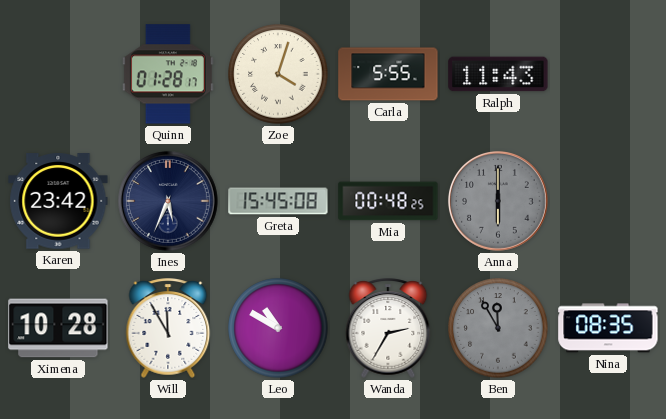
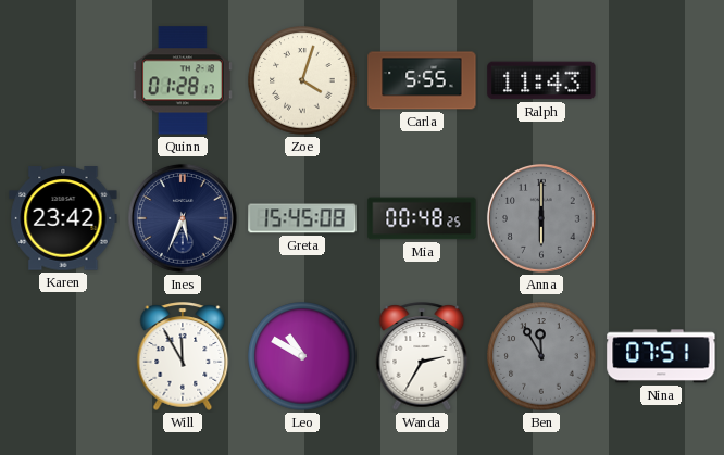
Ximena: 10:28 -> none (58, 328)
Nina: 08:35 -> 07:51 (661, 356)
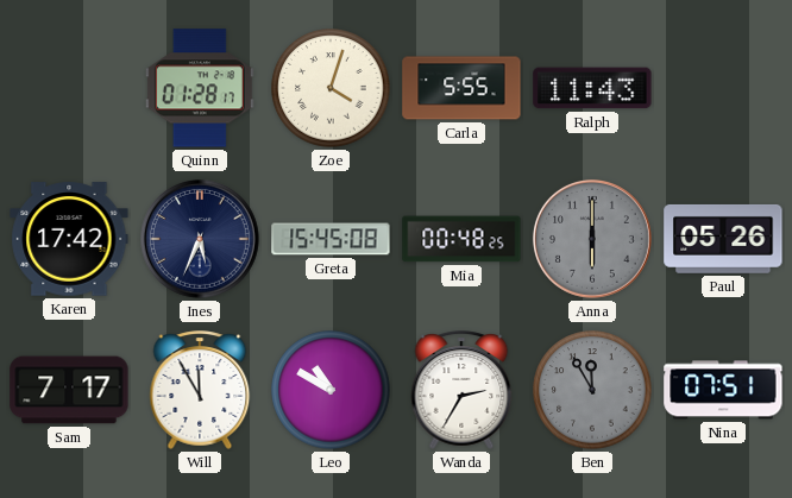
Karen: 23:42 -> 17:42 (69, 239)
Paul: none -> 05:26 (723, 239)
Sam: none -> 7:17 (69, 390)
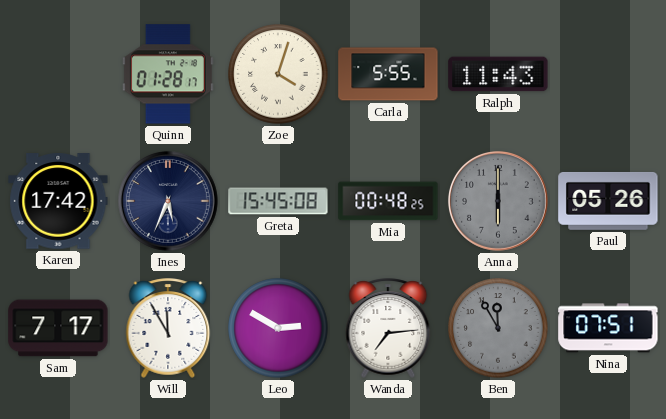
Leo: 10:50 -> 2:50 (278, 328)
Wanda: 2:35 -> 7:14 (388, 328)
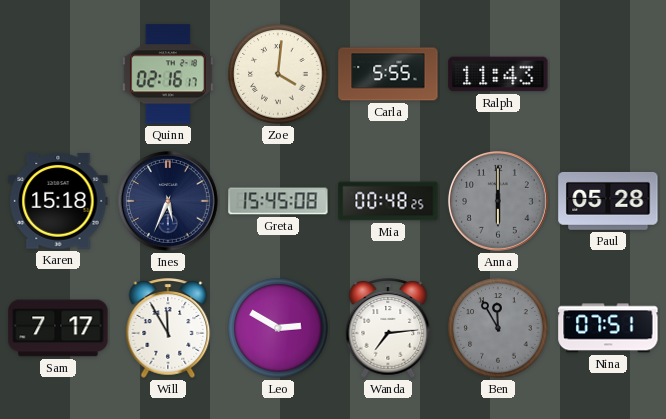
Quinn: 01:28 -> 02:16 (168, 74)
Zoe: 4:03 -> 4:01 (278, 74)
Karen: 17:42 -> 15:18 (58, 201)
Paul: 05:26 -> 05:28 (608, 201)
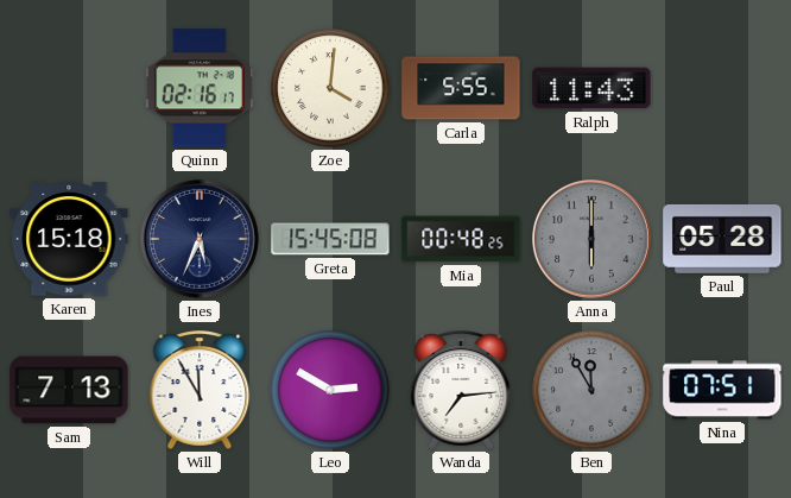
Sam: 7:17 -> 7:13 (69, 390)
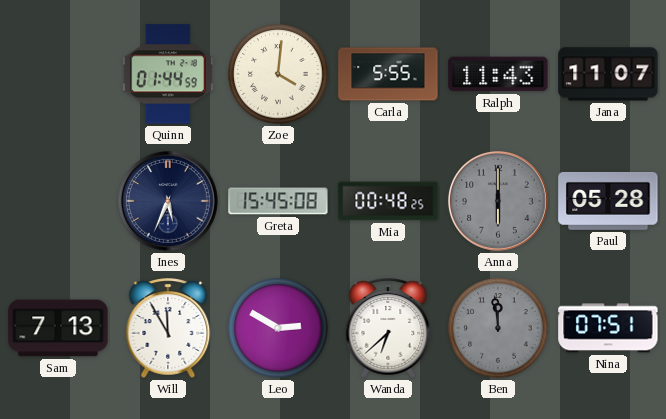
Quinn: 02:16 -> 01:44 (168, 74)
Jana: none -> 11:07 (608, 74)
Karen: 15:18 -> none (69, 239)
Wanda: 7:14 -> 6:38 (388, 328)
Ben: 11:55 -> 11:59 (498, 328)
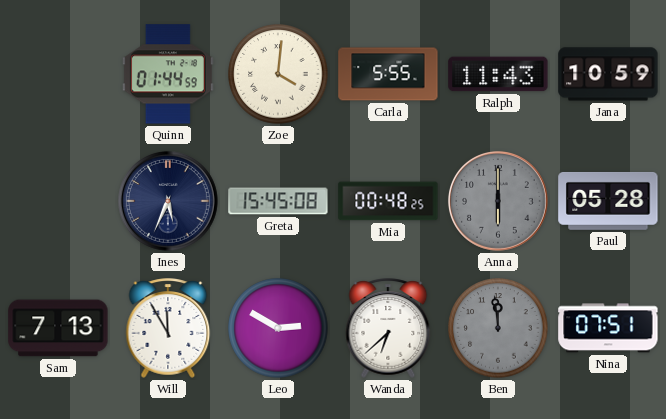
Jana: 11:07 -> 10:59 (608, 74)
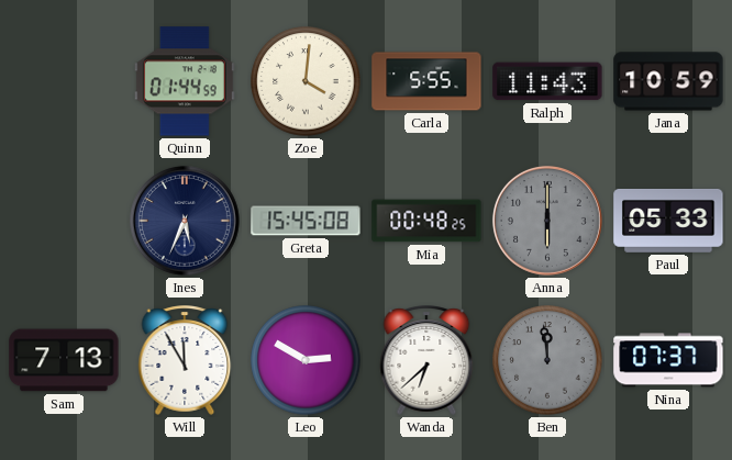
Paul: 05:28 -> 05:33 (668, 221)
Nina: 07:51 -> 07:37 (668, 360)
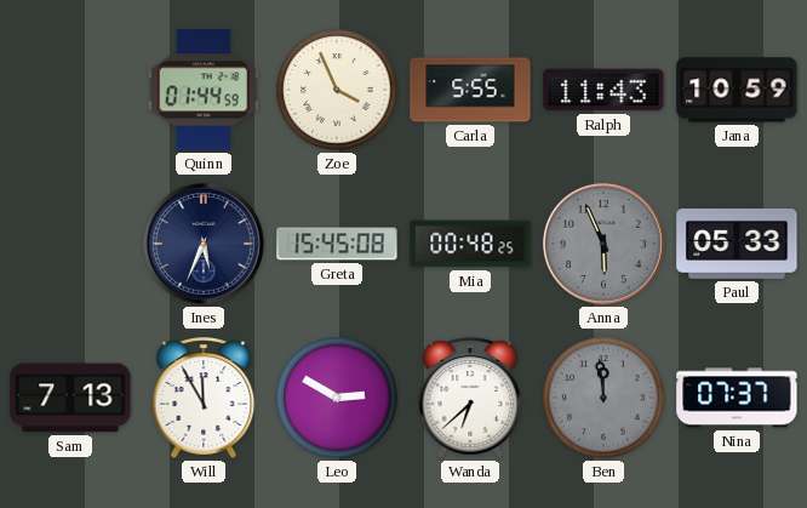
Zoe: 4:01 -> 3:56 (337, 90)
Anna: 6:00 -> 5:56 (603, 244)
